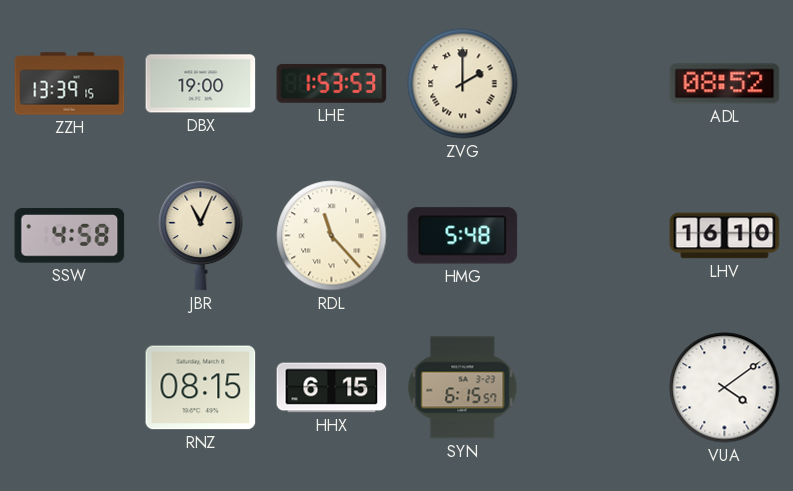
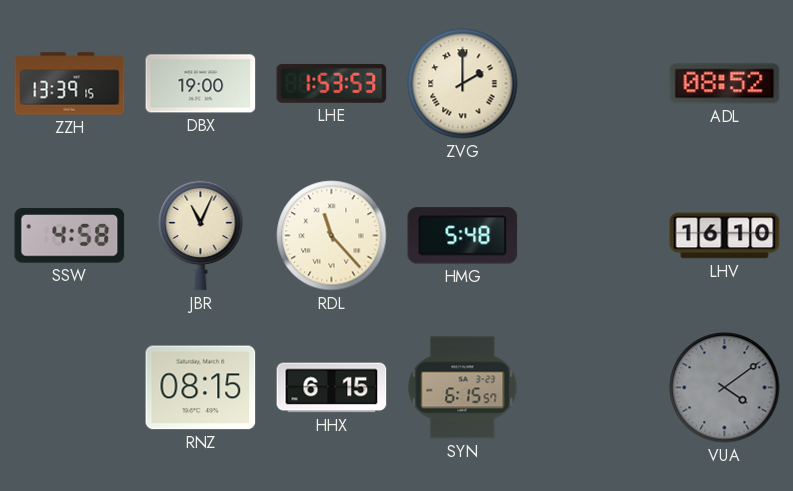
VUA dial: white -> grey (725, 388)
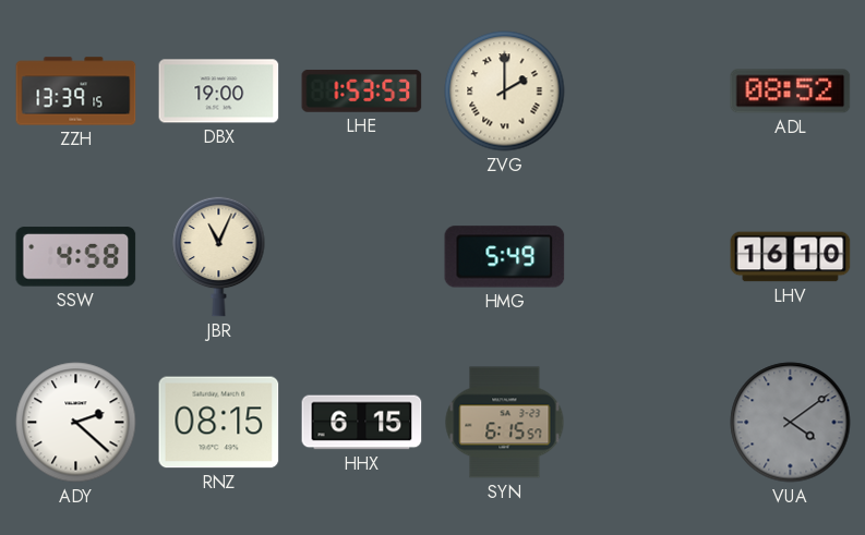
RDL: 11:23 -> none (332, 236)
HMG: 5:48 -> 5:49 (505, 257)
ADY: none -> 2:22 (76, 423)
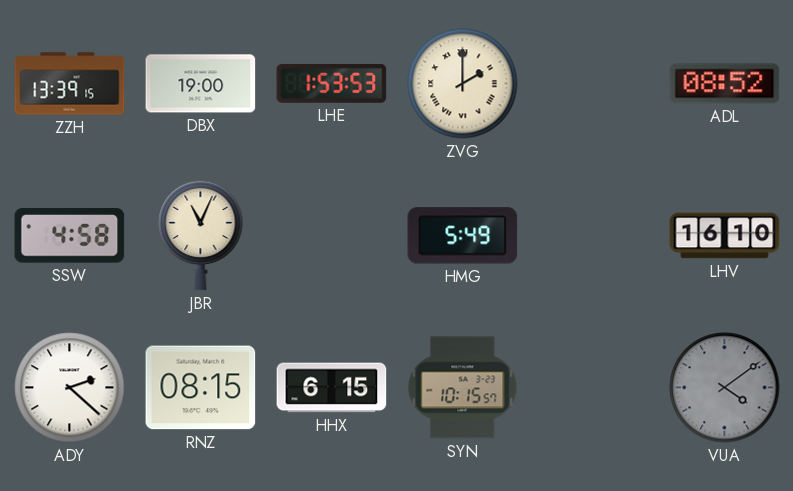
SYN: 6:15 -> 10:15 (463, 388)
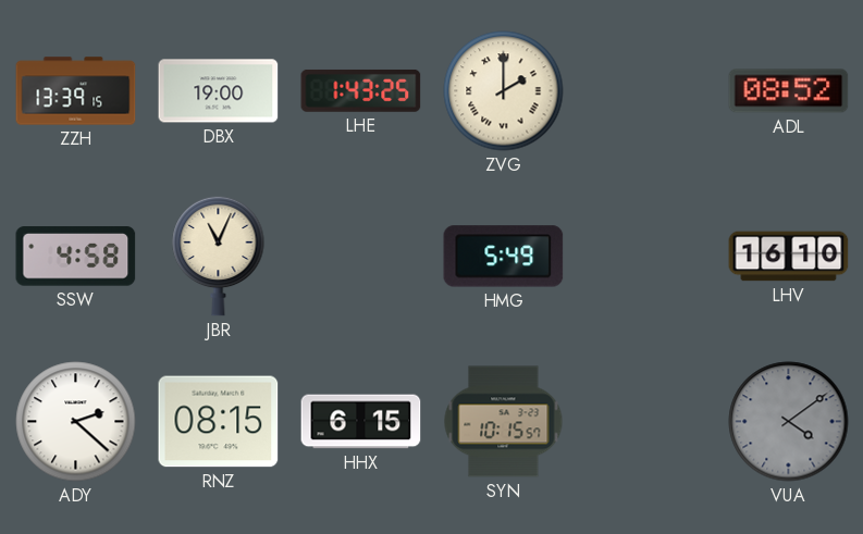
LHE: 1:53 -> 1:43 (361, 90)
